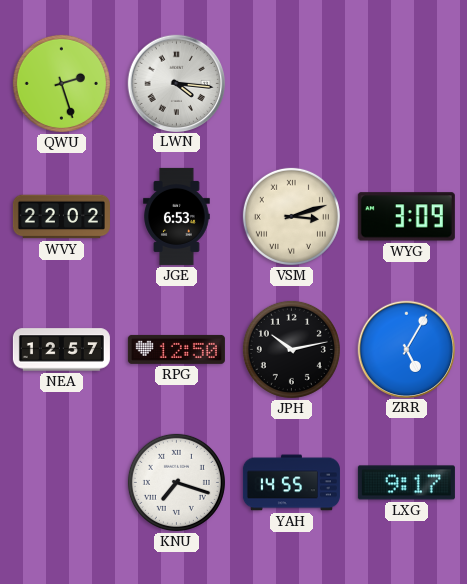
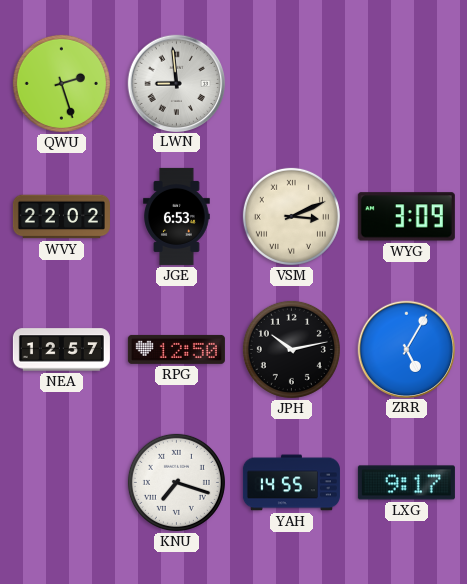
LWN: 4:16 -> 8:59 (176, 83)
VSM: 3:12 -> 3:11 (291, 216)
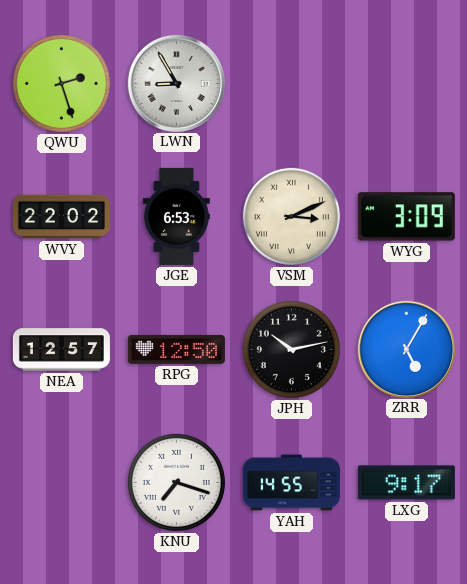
LWN: 8:59 -> 8:55 (176, 83)
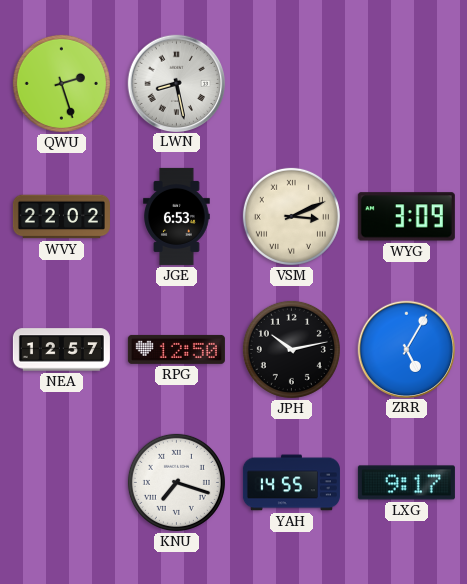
LWN: 8:55 -> 8:28 (176, 83)
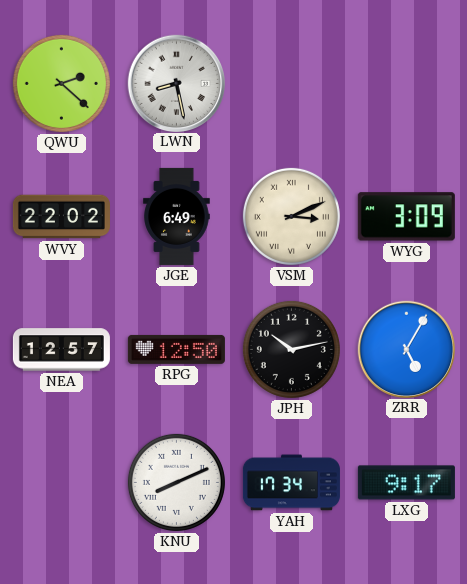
QWU: 2:27 -> 2:22 (61, 83)
JGE: 6:53 -> 6:49 (177, 216)
KNU: 7:18 -> 8:11 (176, 482)
YAH: 14:55 -> 17:34 (291, 483)
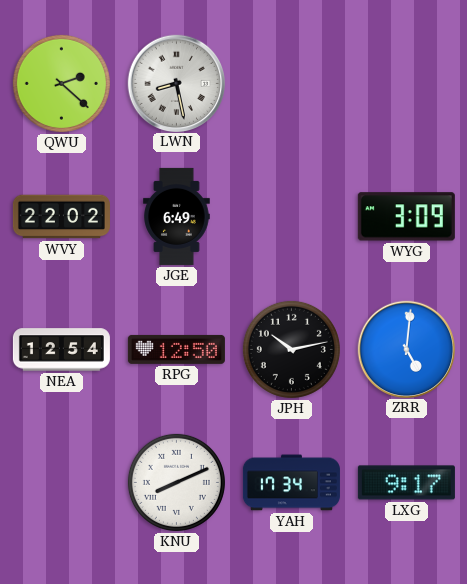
VSM: 3:11 -> none (291, 216)
NEA: 12:57 -> 12:54 (61, 350)
ZRR: 5:05 -> 5:01 (406, 349)
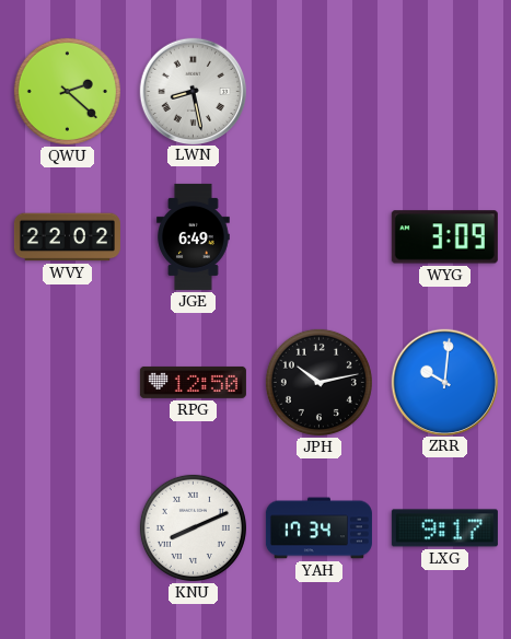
NEA: 12:54 -> none (61, 350)
ZRR: 5:01 -> 10:01 (444, 382)
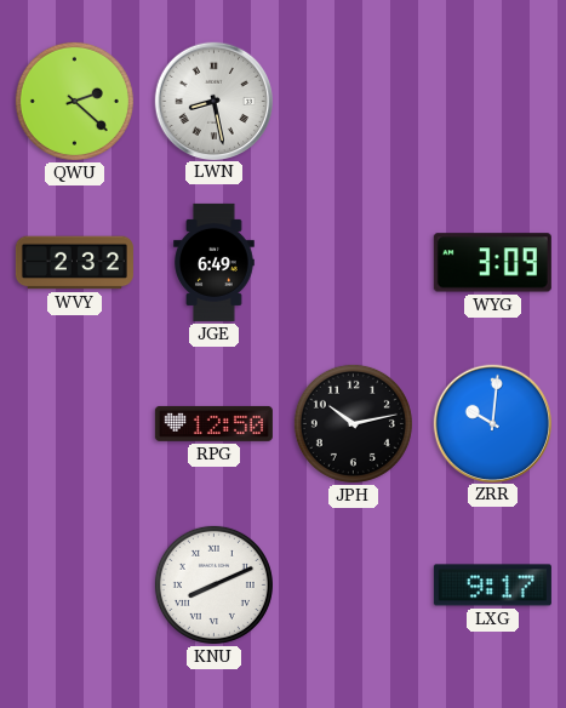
WVY: 22:02 -> 2:32 (74, 263)
YAH: 17:34 -> none (318, 528)
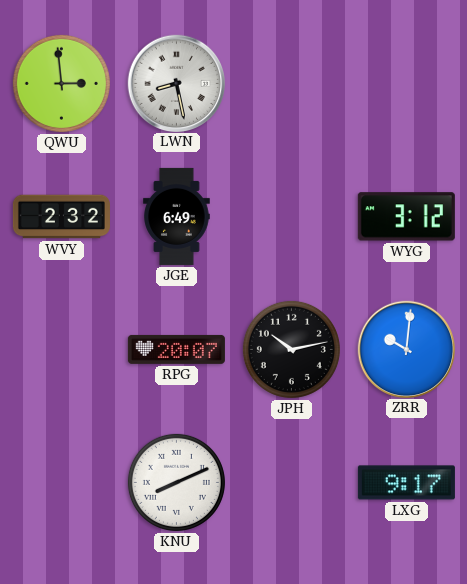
QWU: 2:22 -> 2:59 (61, 83)
WYG: 3:09 -> 3:12 (406, 217)
RPG: 12:50 -> 20:07 (176, 349)
